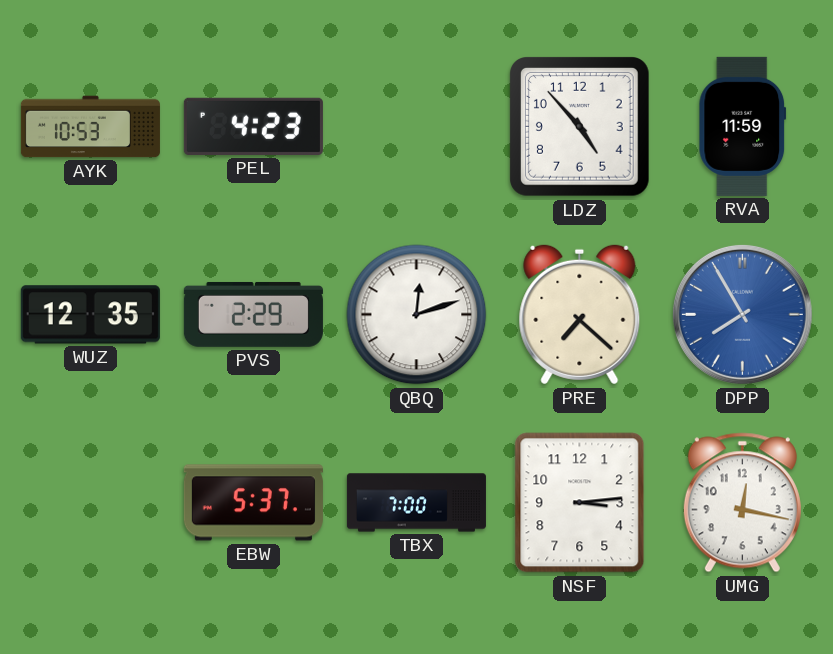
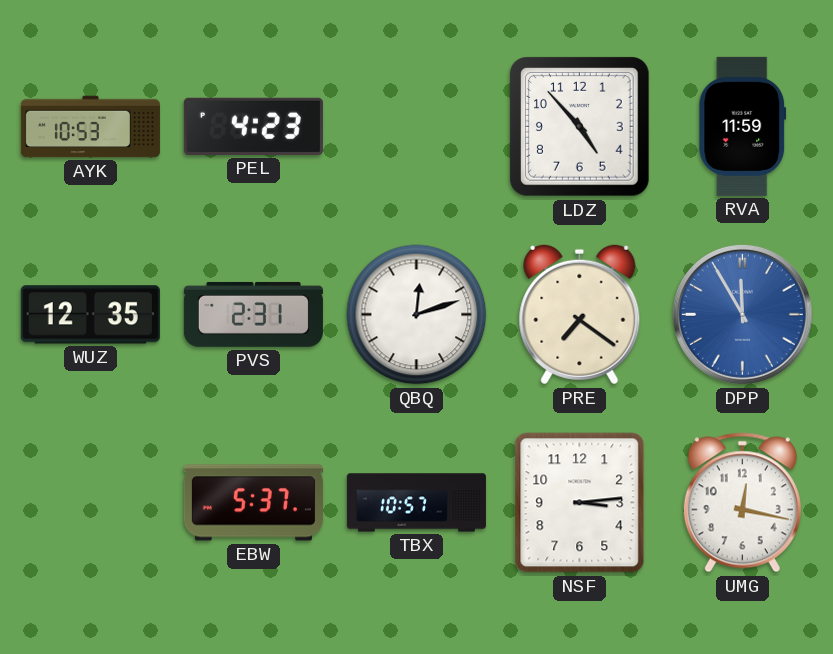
PVS: 2:29 -> 2:31 (253, 314)
PRE: 7:22 -> 7:21 (580, 315)
DPP: 7:55 -> 11:55 (742, 314)
TBX: 7:00 -> 10:57 (416, 503)
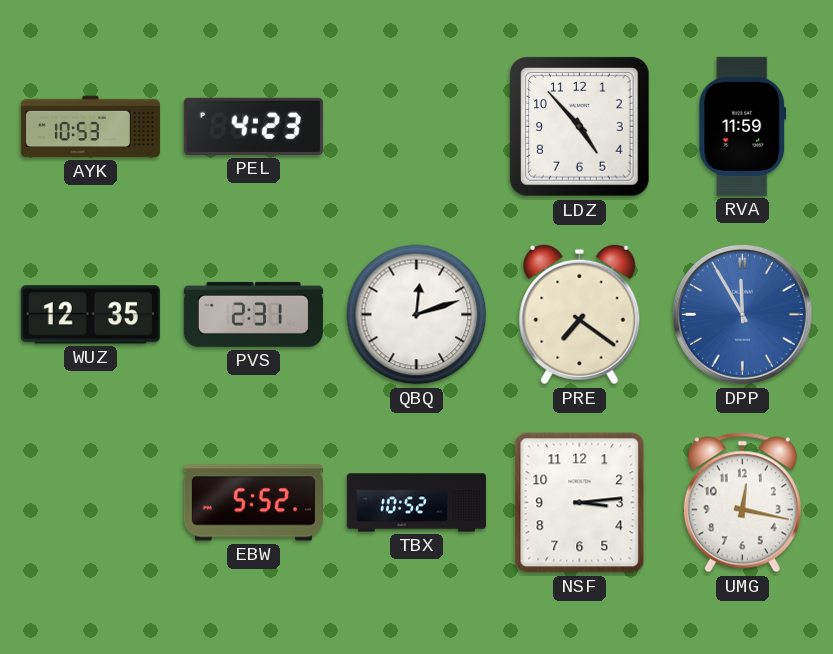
EBW: 5:37 -> 5:52 (253, 503)
TBX: 10:57 -> 10:52 (416, 503)
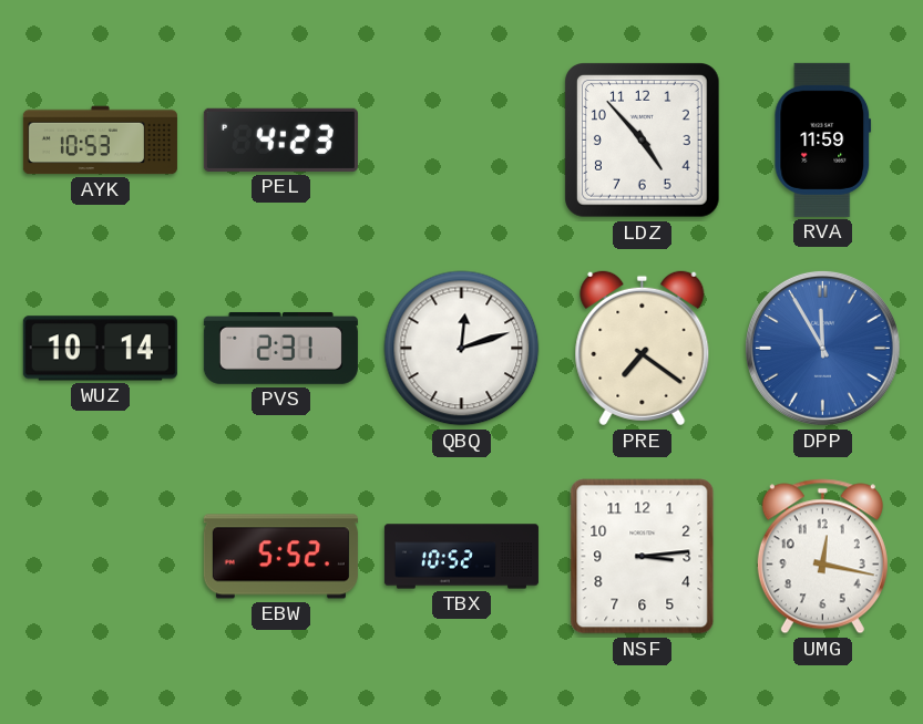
WUZ: 12:35 -> 10:14 (100, 349)
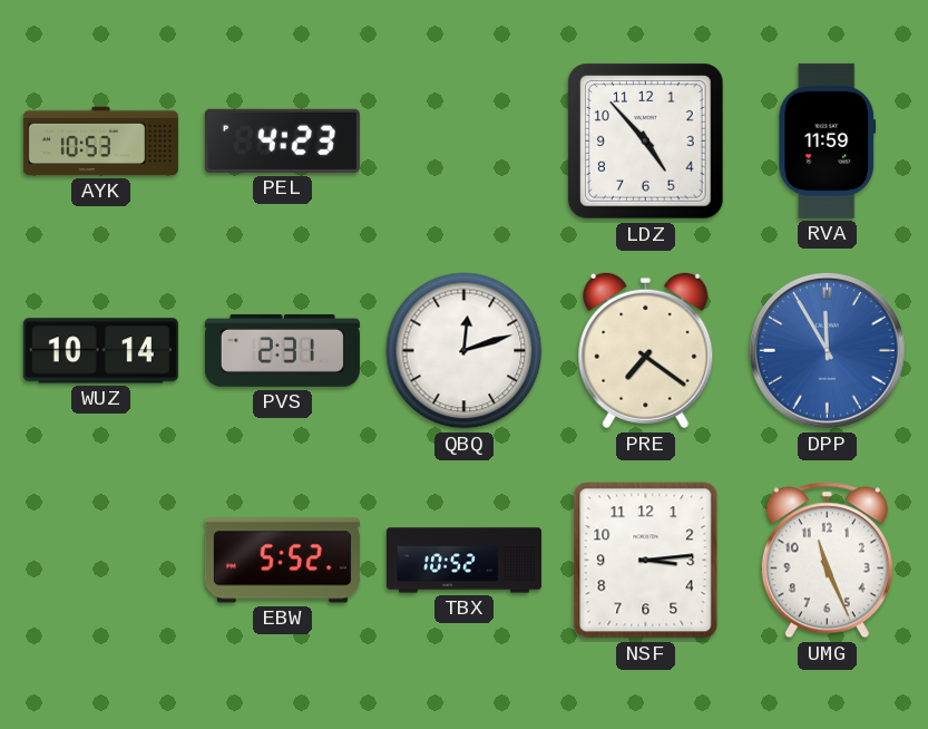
UMG: 12:17 -> 11:26 (827, 561)
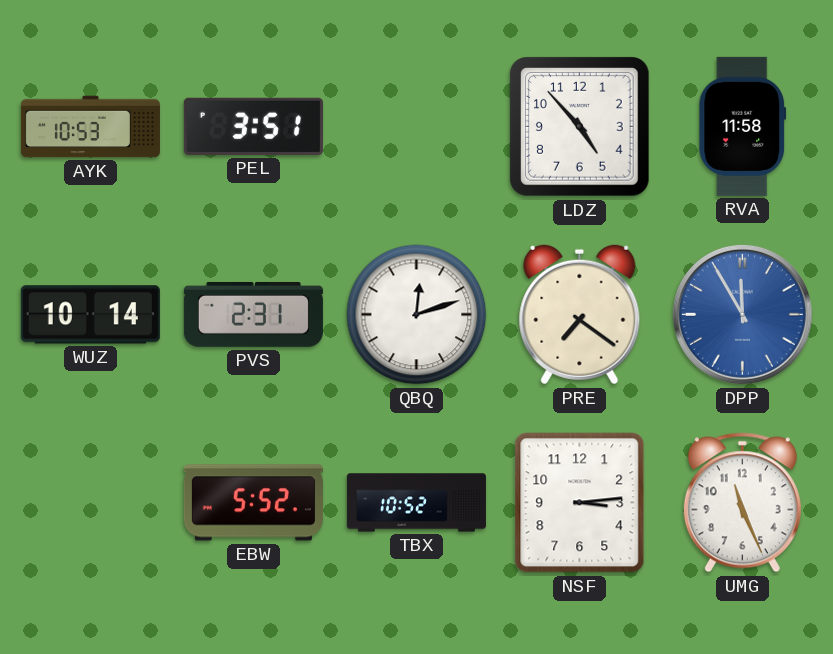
PEL: 4:23 -> 3:51 (253, 126)
RVA: 11:59 -> 11:58 (743, 126)
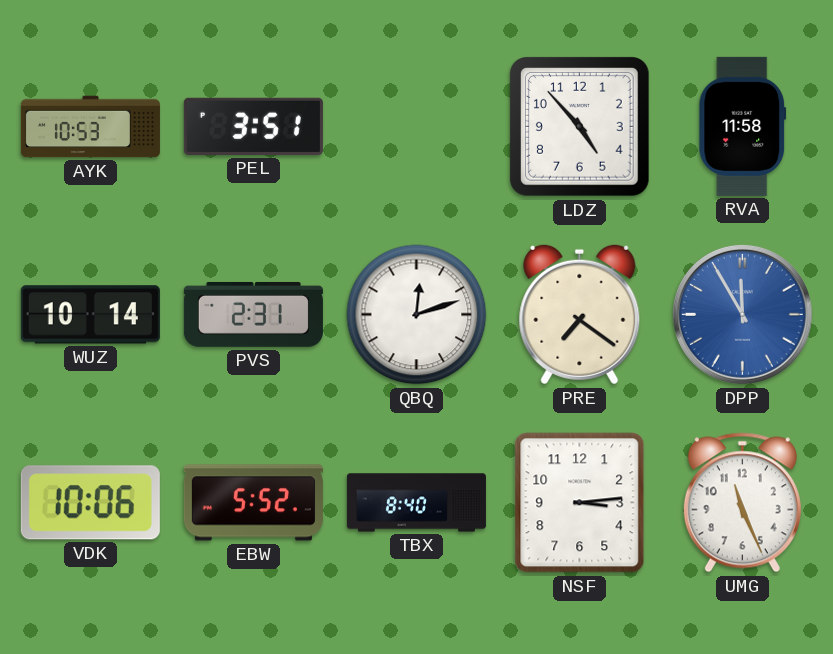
VDK: none -> 10:06 (90, 503)
TBX: 10:52 -> 8:40 (416, 503)
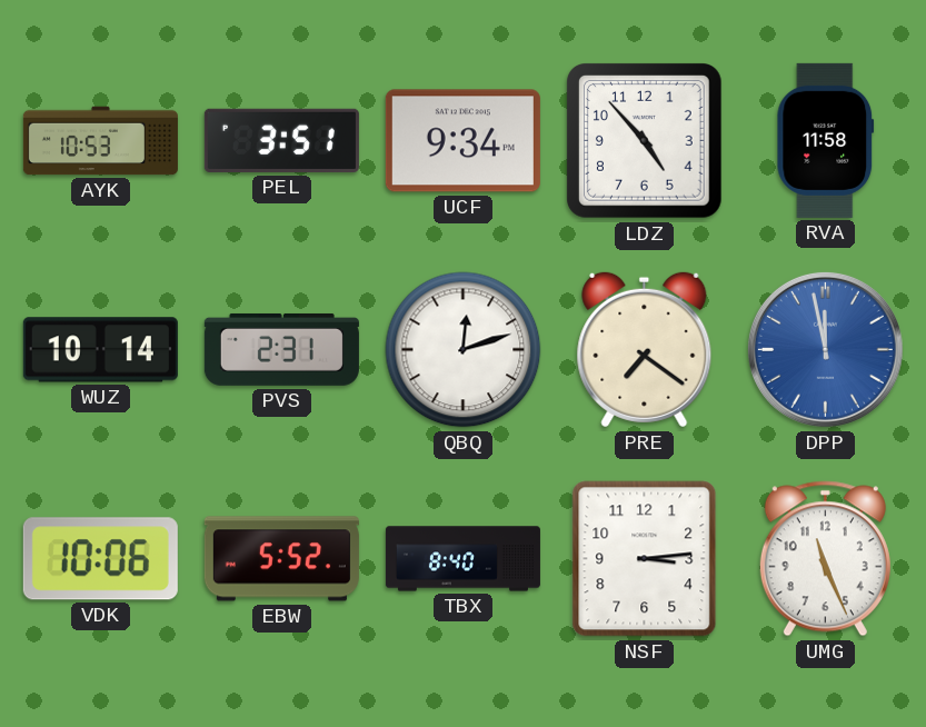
UCF: none -> 9:34 (462, 141)
DPP: 11:55 -> 11:58 (825, 349)
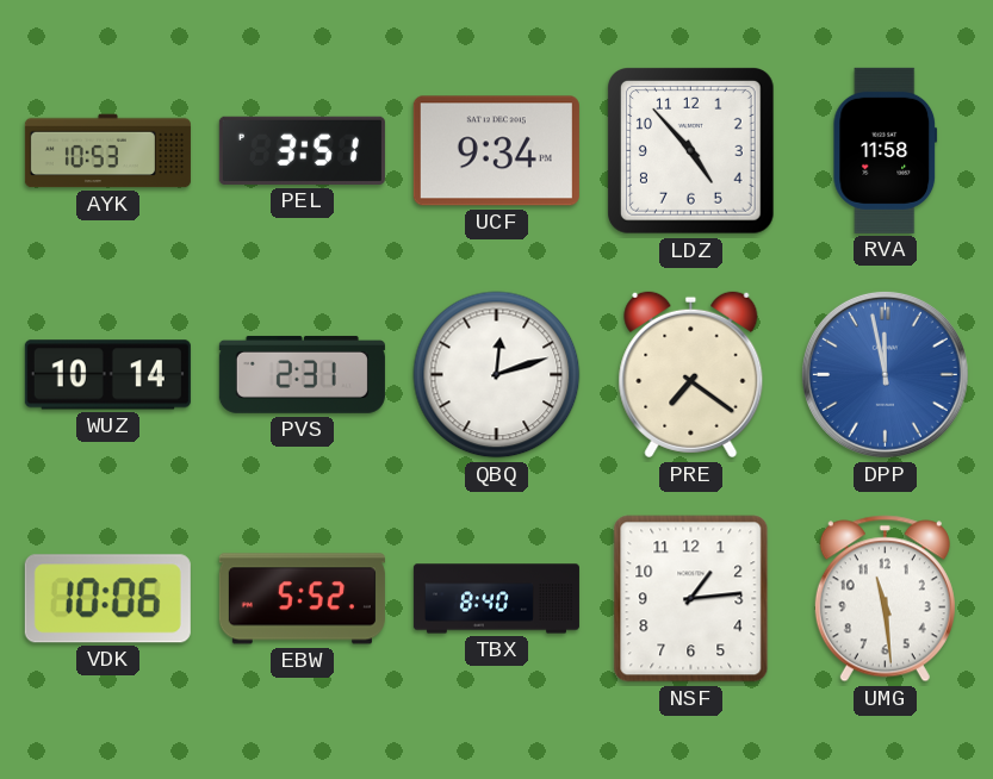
NSF: 3:14 -> 1:14 (691, 599)
UMG: 11:26 -> 11:29 (885, 599)
